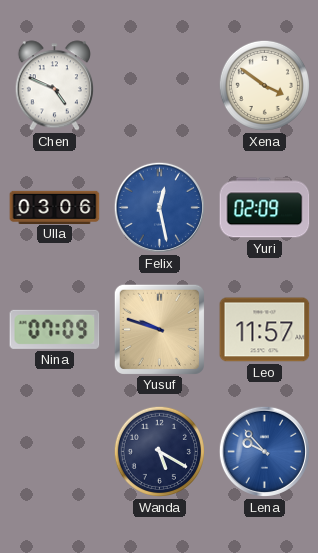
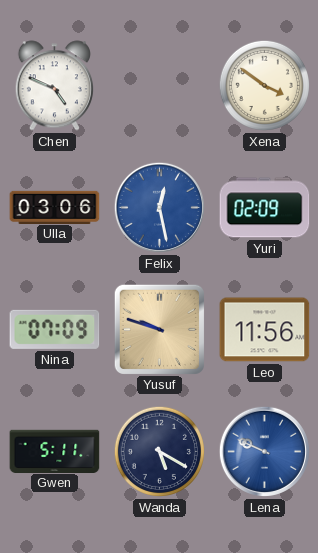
Leo: 11:57 -> 11:56 (265, 330)
Gwen: none -> 5:11 (55, 451)
Lena: 9:53 -> 9:49 (264, 451)
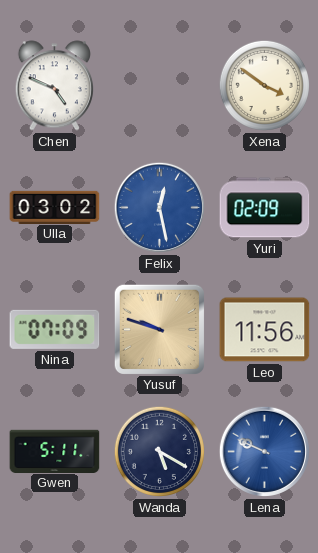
Ulla: 03:06 -> 03:02 (55, 207)
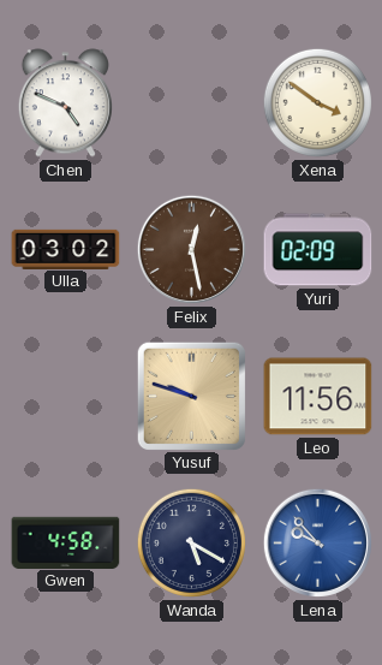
Felix dial: blue -> brown (191, 249)
Nina: 07:09 -> none (55, 329)
Gwen: 5:11 -> 4:58 (66, 542)
Lena: 9:49 -> 9:53 (317, 542)
